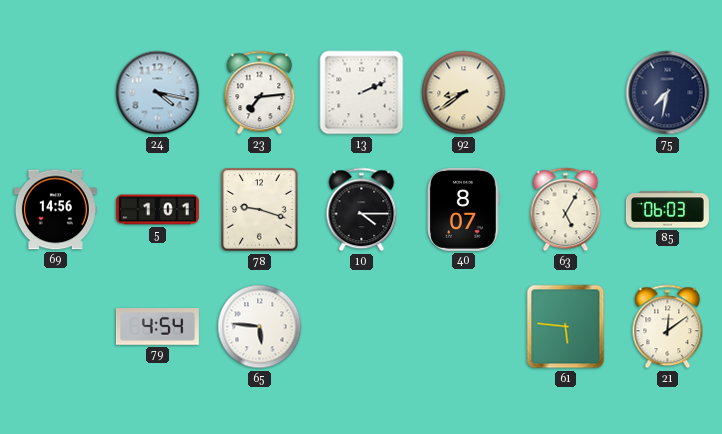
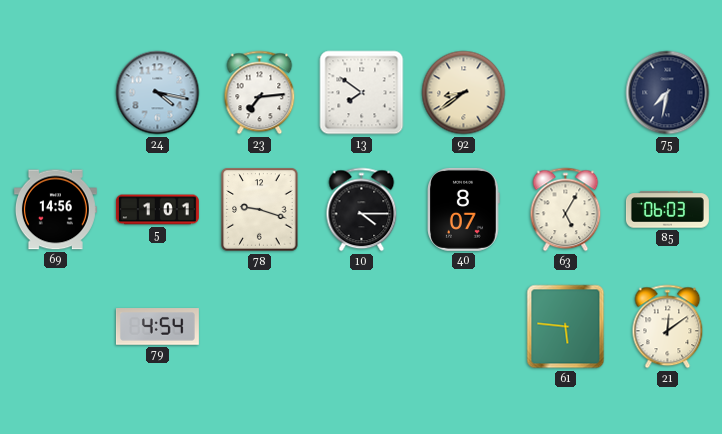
13: 2:11 -> 7:51 (362, 93)
65: 5:46 -> none (260, 327)
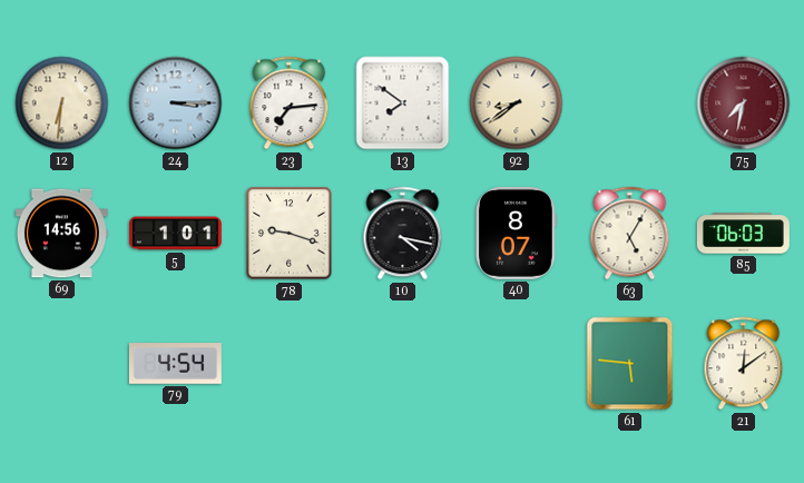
12: none -> 6:31 (62, 103)
24: 4:17 -> 3:15 (176, 103)
75 dial: navy -> burgundy (744, 103)
10: 4:15 -> 4:17 (403, 234)
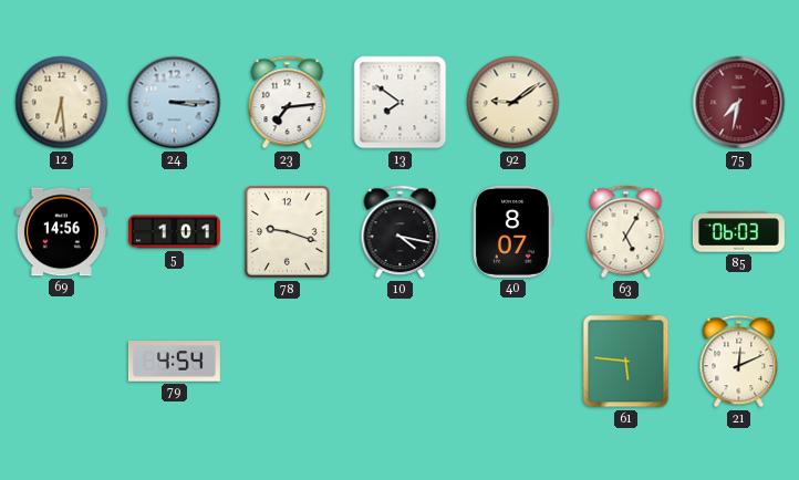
12: 6:31 -> 6:29 (62, 103)
92: 8:39 -> 9:09 (513, 103)
21: 12:09 -> 12:11 (739, 362)
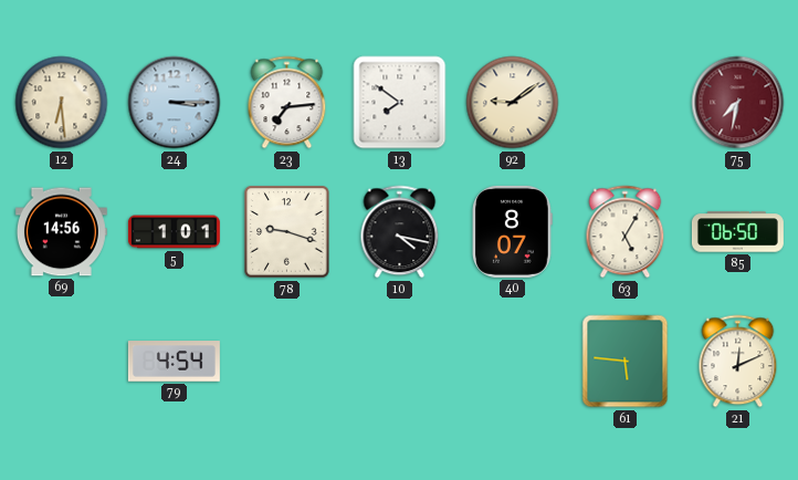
85: 06:03 -> 06:50 (737, 232)
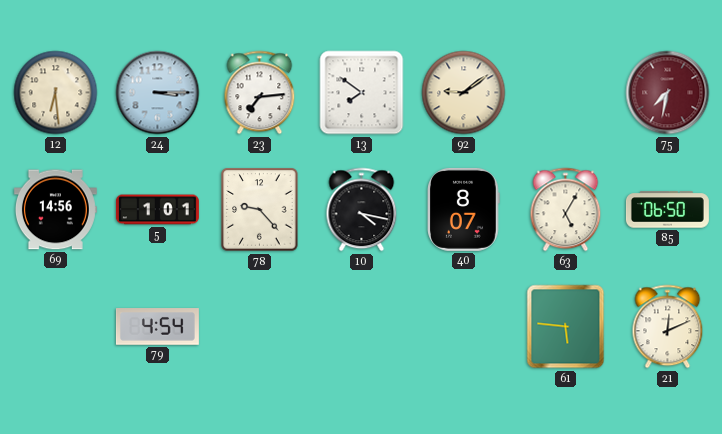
78: 9:18 -> 9:23 (260, 210)
